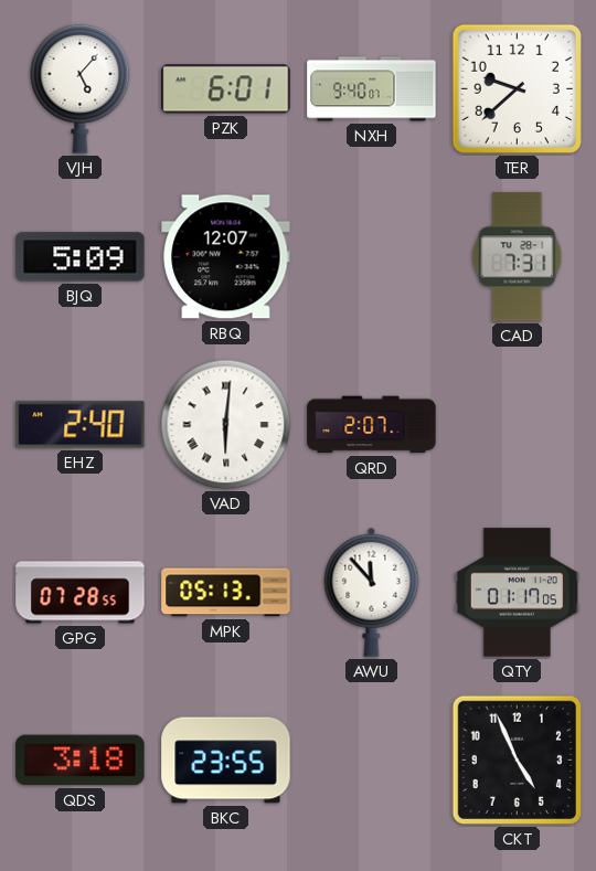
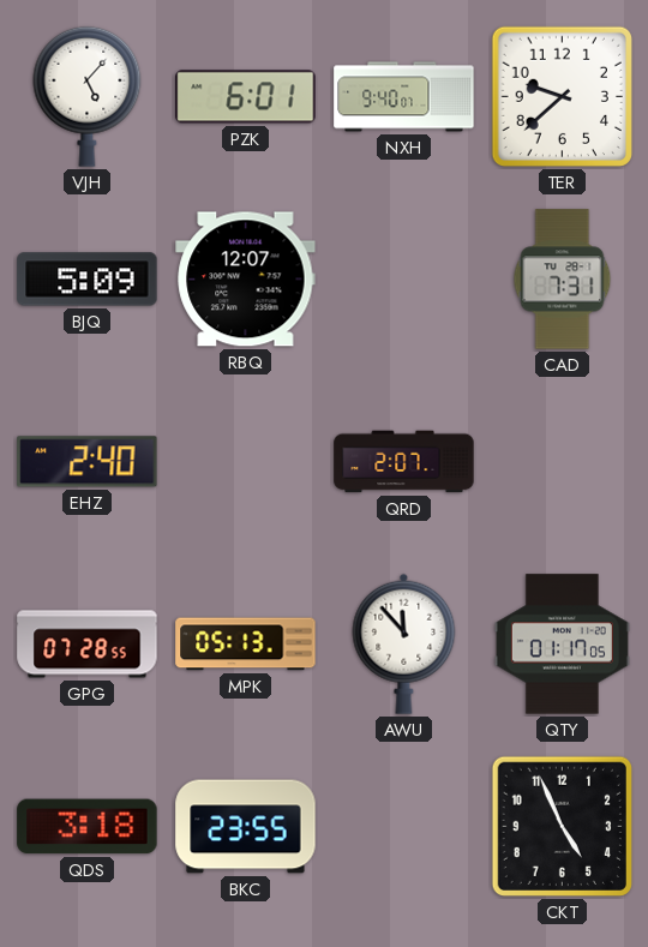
VAD: 6:01 -> none (226, 425)
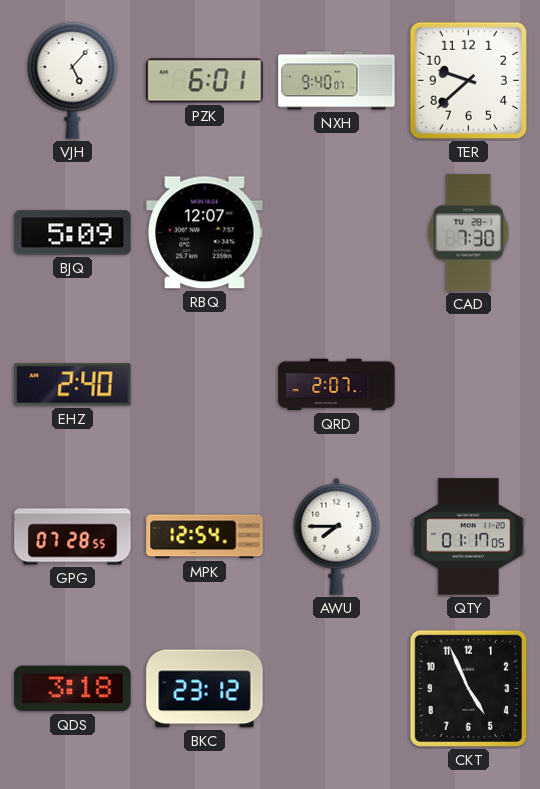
CAD: 7:31 -> 7:30 (469, 233)
MPK: 05:13 -> 12:54 (205, 537)
AWU: 11:53 -> 7:45 (337, 536)
BKC: 23:55 -> 23:12 (205, 689)
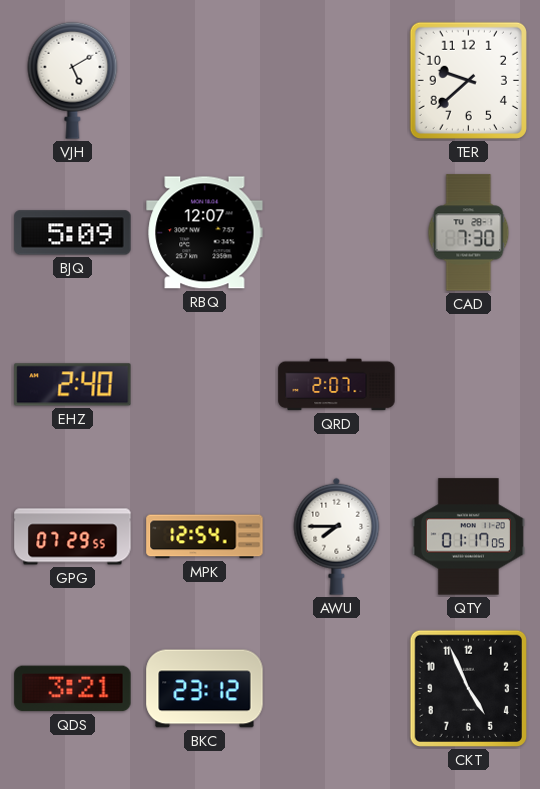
VJH: 5:07 -> 5:10 (73, 80)
PZK: 6:01 -> none (205, 81)
NXH: 9:40 -> none (337, 81)
GPG: 07:28 -> 07:29 (73, 537)
QDS: 3:18 -> 3:21 (73, 689)
